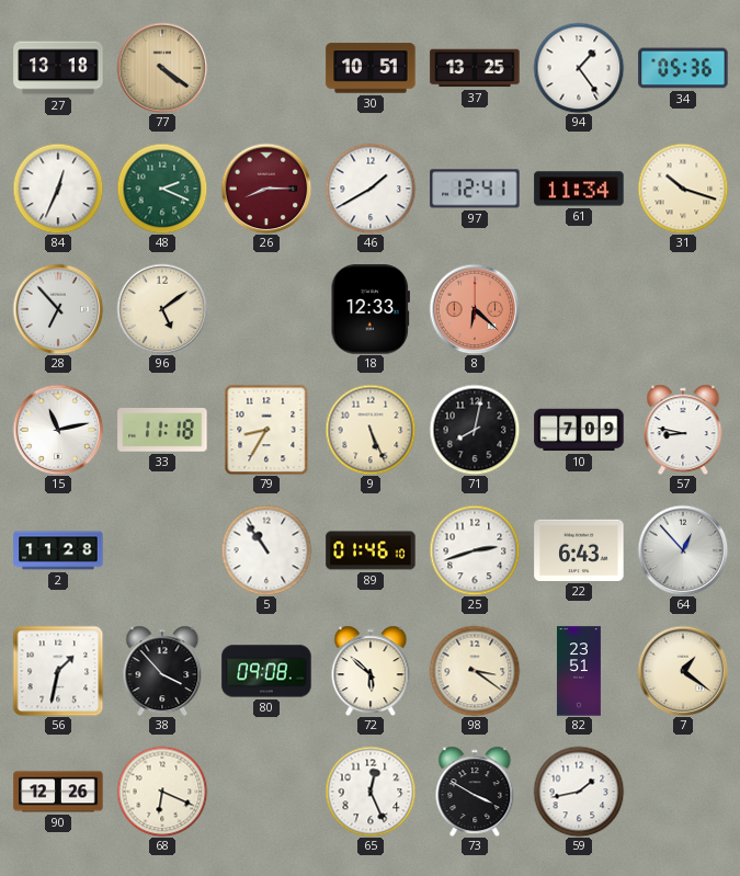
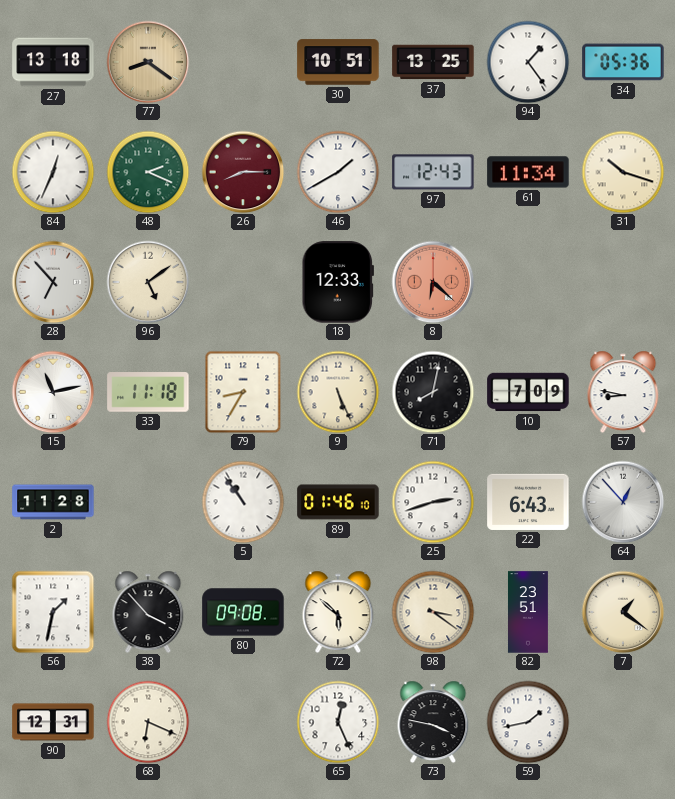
77: 4:21 -> 8:21 (148, 62)
97: 12:41 -> 12:43 (433, 172)
90: 12:26 -> 12:31 (53, 722)
73: 3:50 -> 3:47 (433, 722)
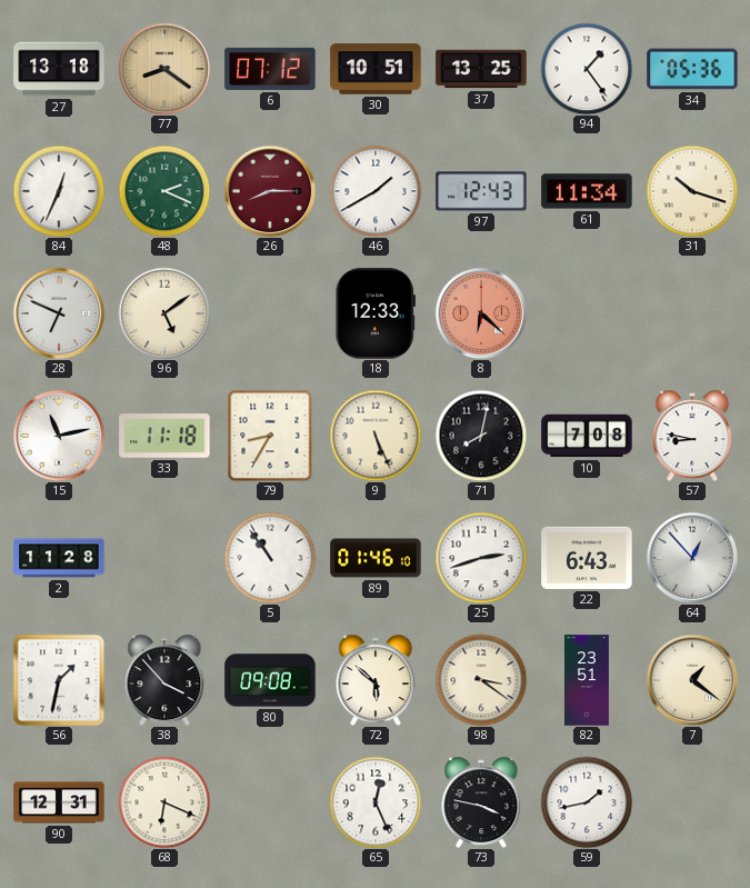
6: none -> 07:12 (270, 69)
28: 6:53 -> 6:49 (59, 313)
10: 7:09 -> 7:08 (587, 436)
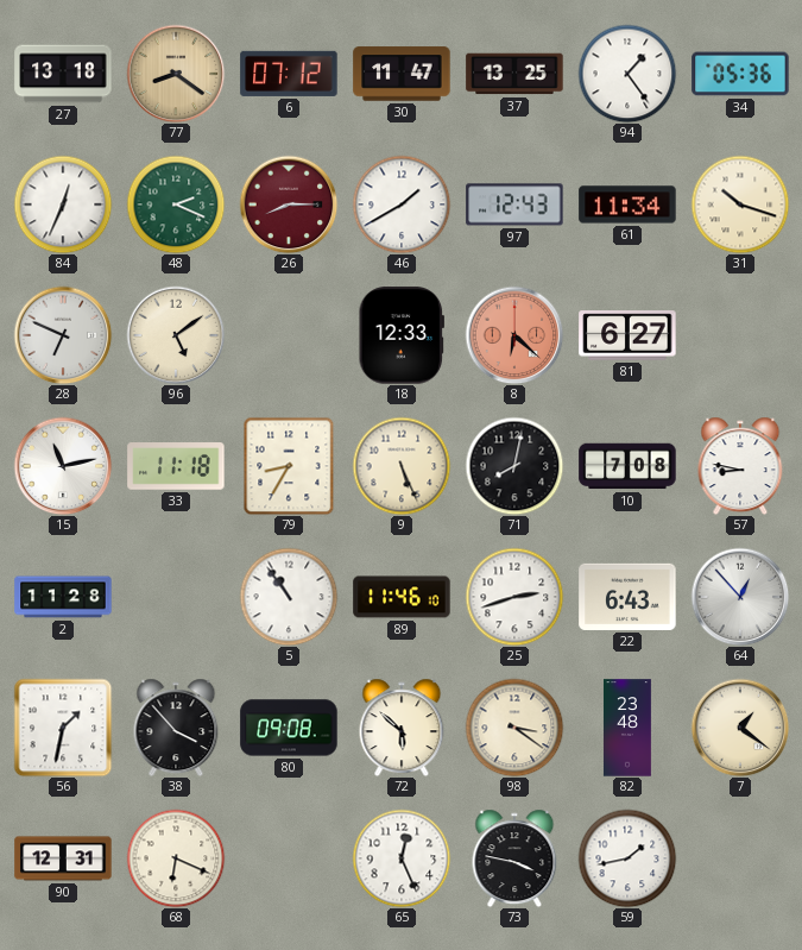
30: 10:51 -> 11:47 (402, 74)
81: none -> 6:27 (627, 335)
89: 01:46 -> 11:46 (402, 597)
82: 23:51 -> 23:48 (627, 728)
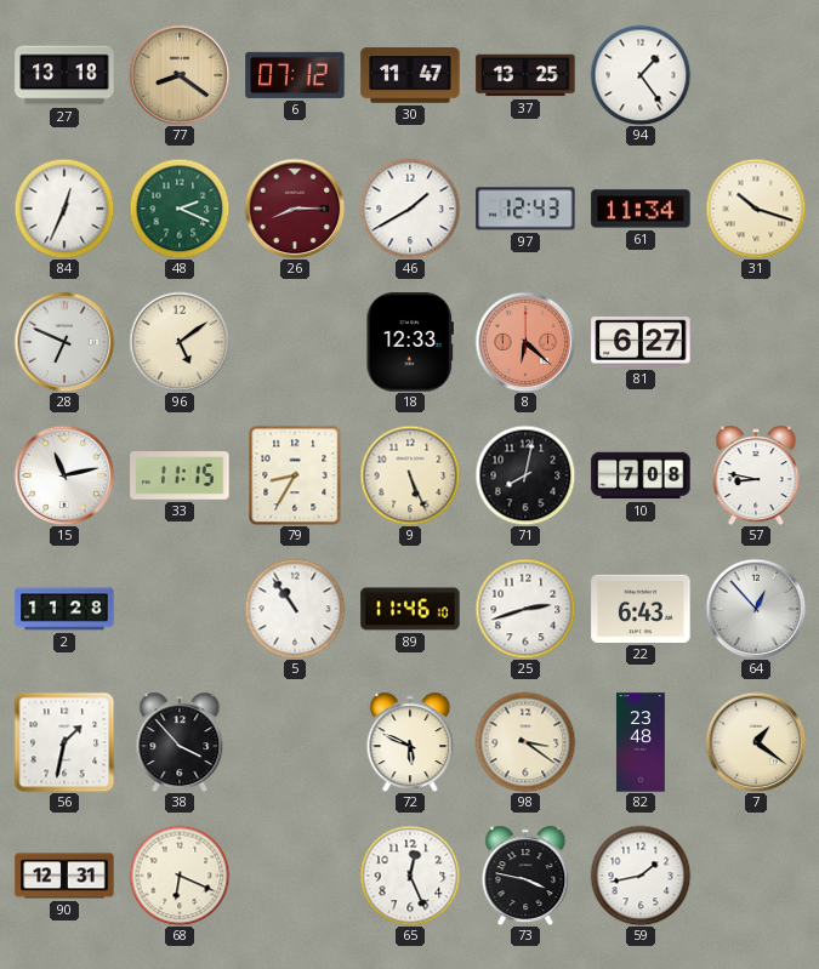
34: 05:36 -> none (740, 74)
33: 11:18 -> 11:15 (180, 475)
80: 09:08 -> none (289, 728)
72: 5:52 -> 5:49 (410, 742)
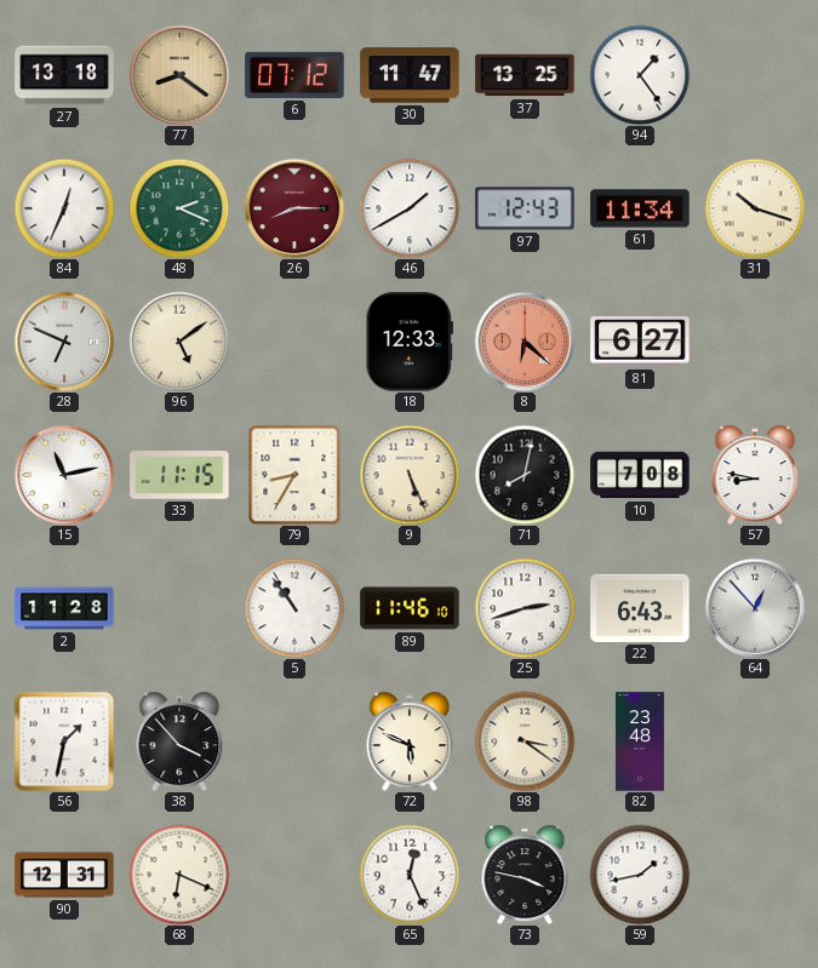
7: 1:21 -> none (756, 742)
